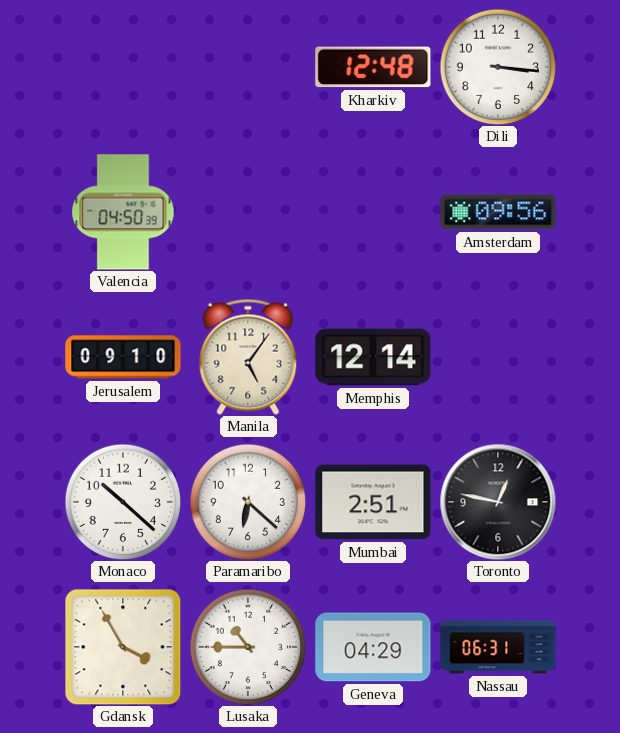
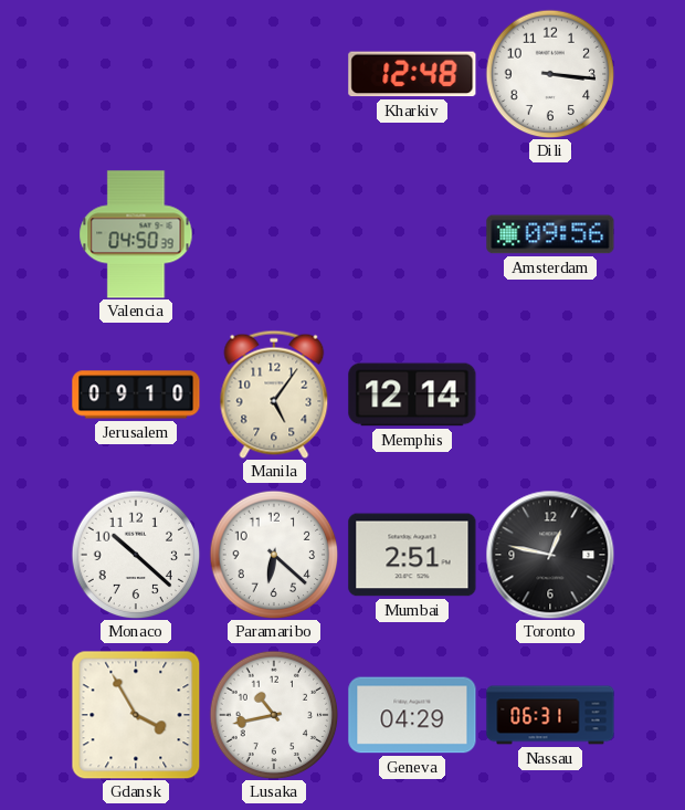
Lusaka: 10:45 -> 10:43 (274, 715)
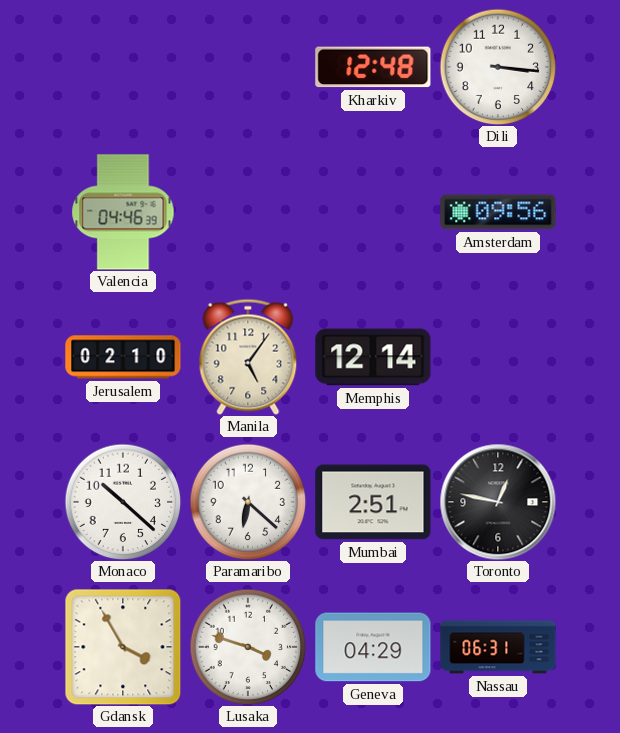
Valencia: 04:50 -> 04:46 (123, 212)
Jerusalem: 09:10 -> 02:10 (123, 357)
Lusaka: 10:43 -> 3:48 (248, 647)
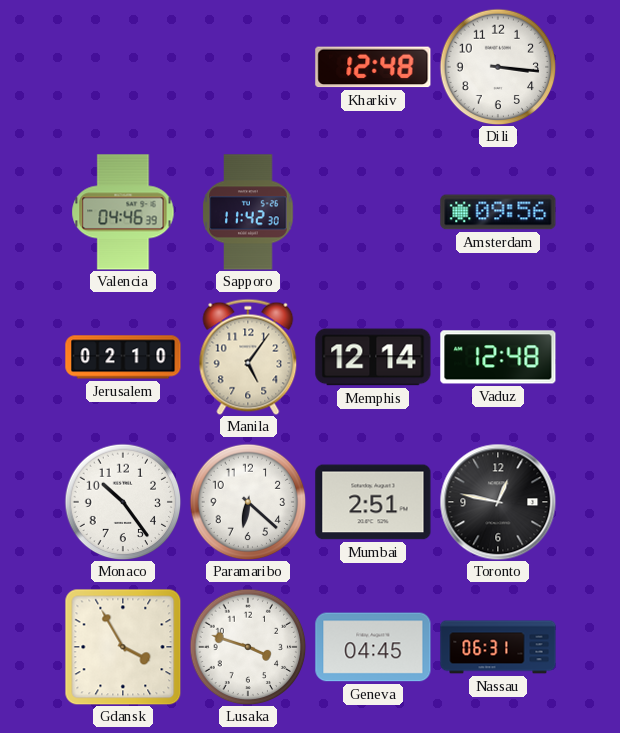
Sapporo: none -> 11:42 (248, 212)
Vaduz: none -> 12:48 (498, 357)
Monaco: 10:22 -> 10:24 (123, 502)
Geneva: 04:29 -> 04:45 (373, 647)
